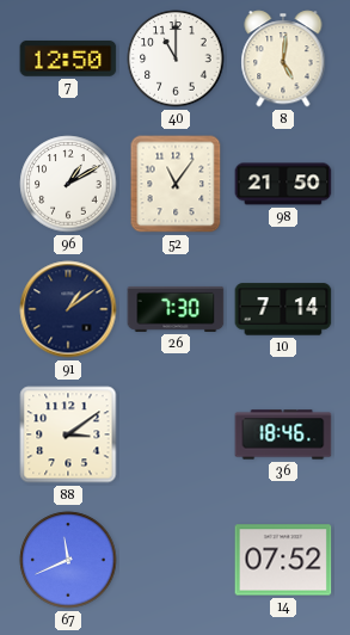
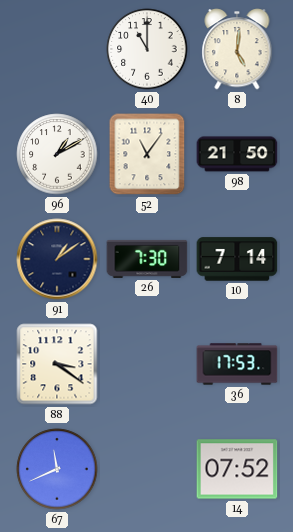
7: 12:50 -> none (68, 58)
88: 3:09 -> 3:21 (57, 364)
36: 18:46 -> 17:53 (237, 364)
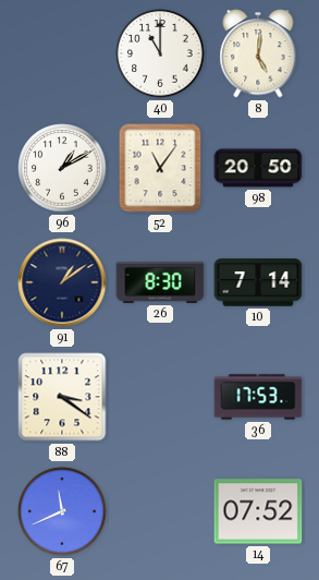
98: 21:50 -> 20:50 (258, 168)
26: 7:30 -> 8:30 (160, 282)
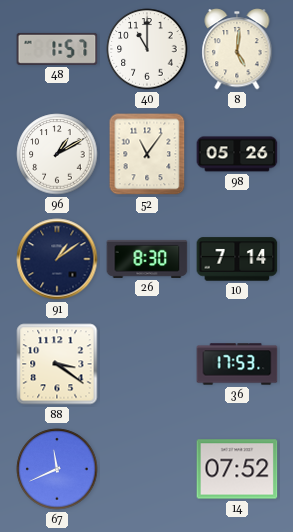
48: none -> 1:57 (57, 49)
98: 20:50 -> 05:26 (237, 154)
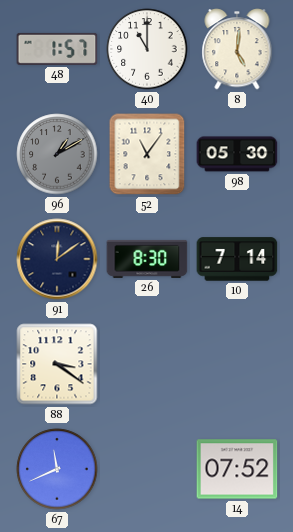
96 dial: white -> grey (57, 154)
98: 05:26 -> 05:30 (237, 154)
91: 1:09 -> 12:09 (57, 259)
36: 17:53 -> none (237, 364)
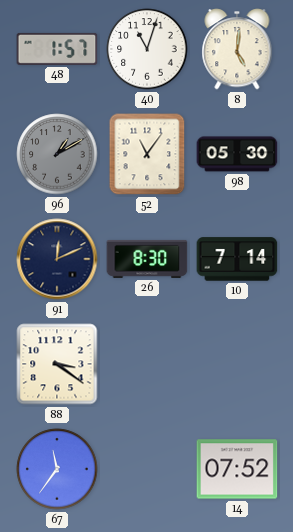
40: 11:00 -> 11:03 (147, 49)
91: 12:09 -> 12:11 (57, 259)
67: 11:41 -> 11:36 (57, 469)
